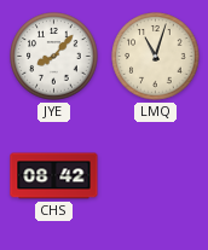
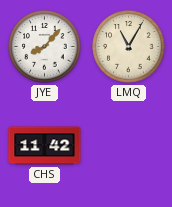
LMQ: 11:03 -> 11:05 (129, 47)
CHS: 08:42 -> 11:42 (45, 146)
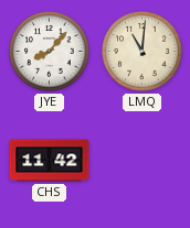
LMQ: 11:05 -> 11:01 (142, 52)
